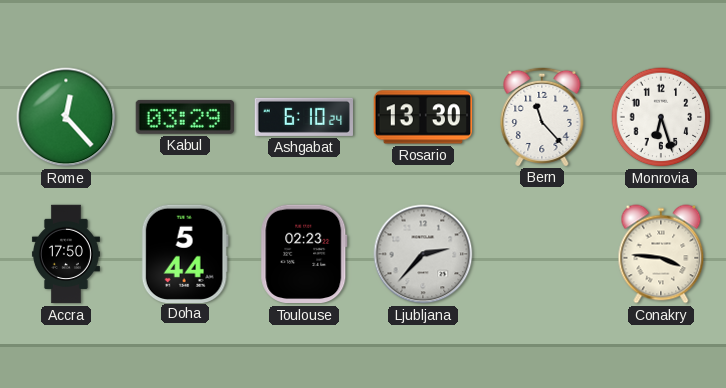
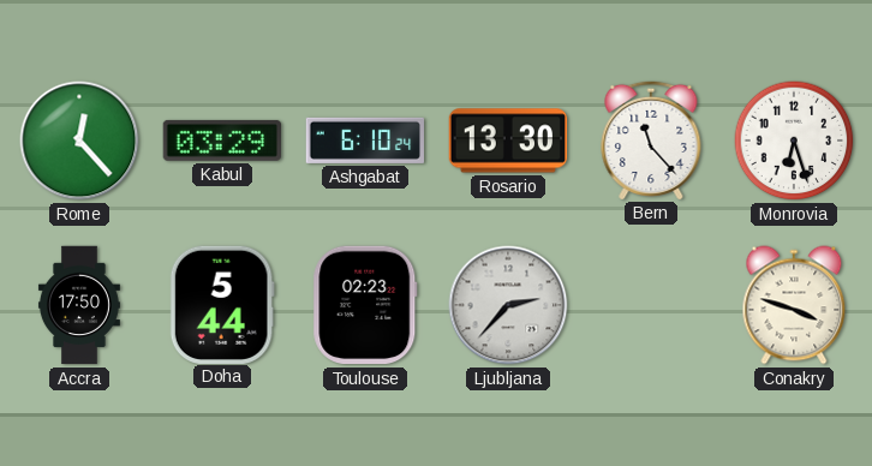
Conakry: 3:46 -> 3:48 (794, 305)
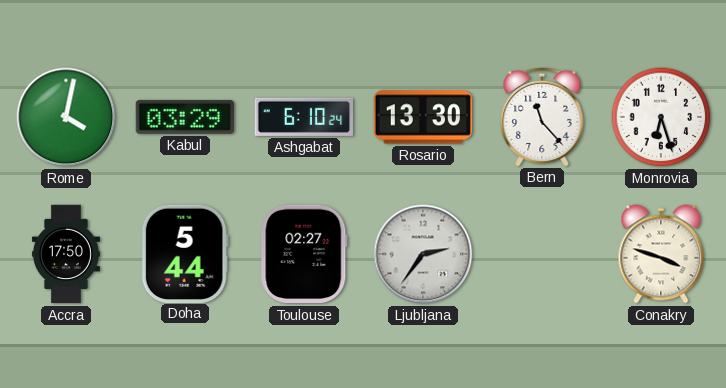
Rome: 12:23 -> 4:02 (66, 117)
Toulouse: 02:23 -> 02:27 (304, 254)
Ljubljana: 2:37 -> 2:36 (423, 254)
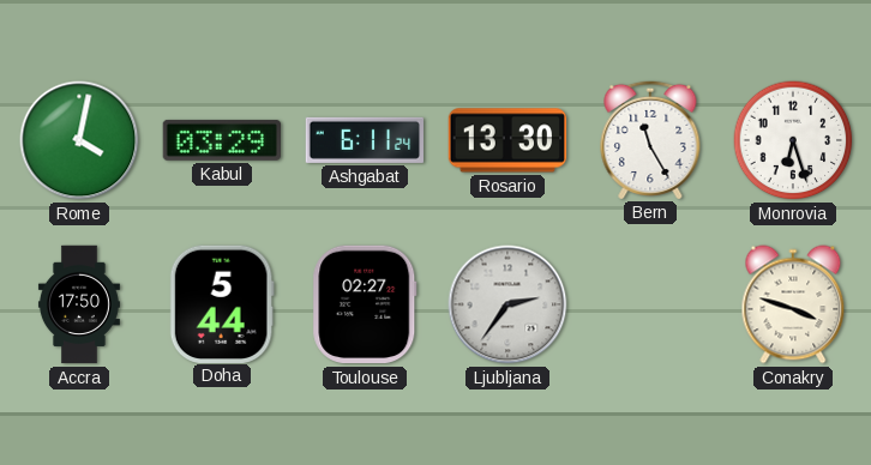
Ashgabat: 6:10 -> 6:11 (365, 140)
Bern: 11:23 -> 11:25 (650, 139)
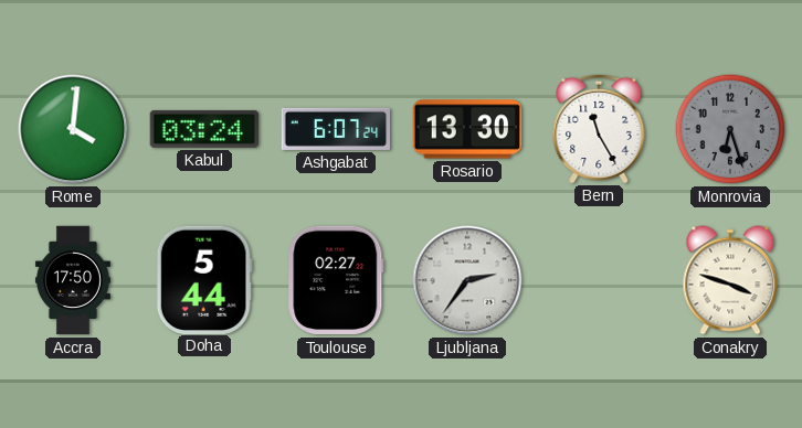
Rome: 4:02 -> 4:01 (73, 129)
Kabul: 03:29 -> 03:24 (203, 129)
Ashgabat: 6:11 -> 6:07 (336, 129)
Monrovia dial: white -> grey (730, 129)
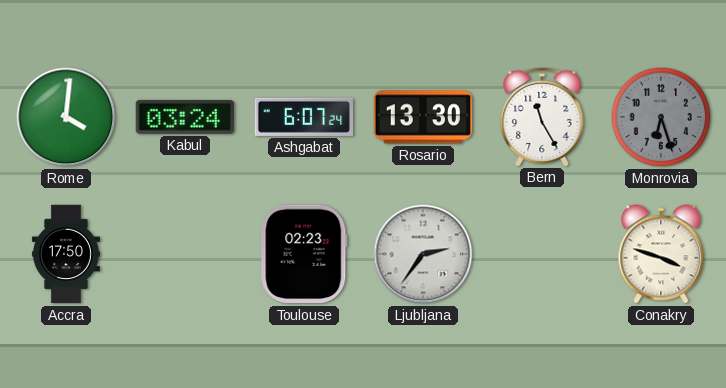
Doha: 5:44 -> none (204, 279)
Toulouse: 02:27 -> 02:23 (304, 254)
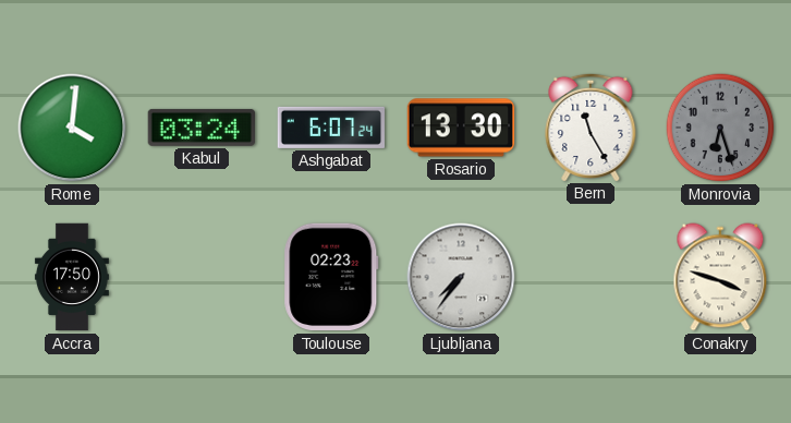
Ljubljana: 2:36 -> 7:36 (461, 277)
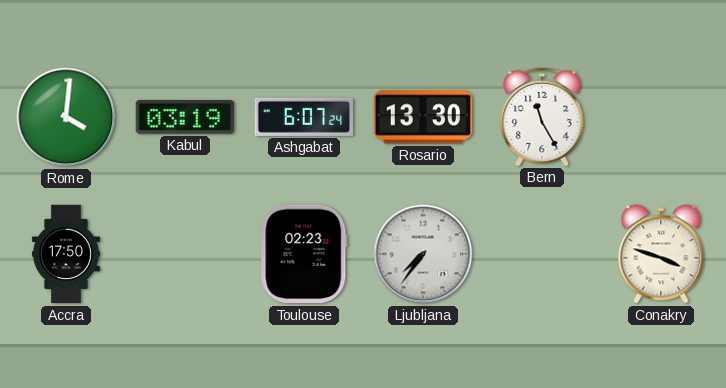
Kabul: 03:24 -> 03:19 (184, 117)
Monrovia: 6:27 -> none (720, 128)
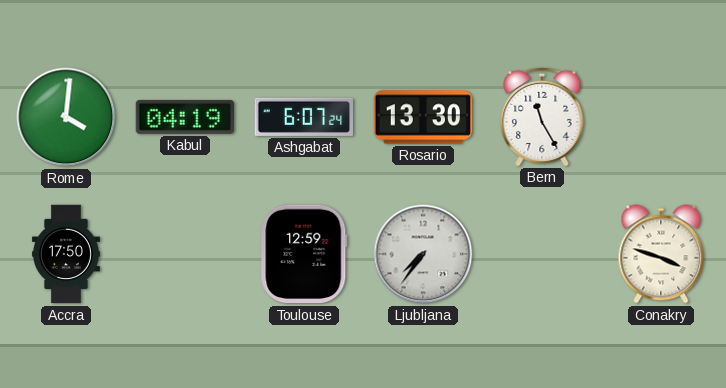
Kabul: 03:19 -> 04:19 (184, 117)
Toulouse: 02:23 -> 12:59 (304, 254)
